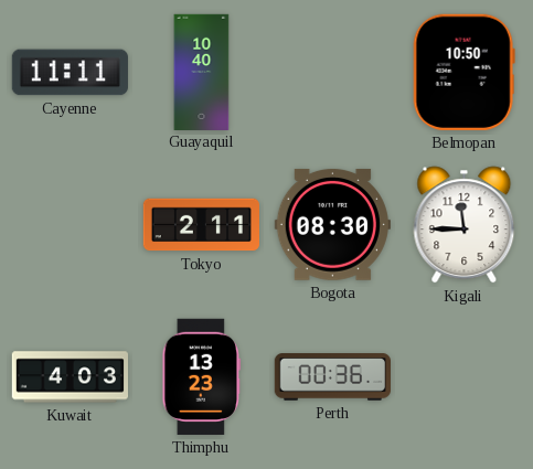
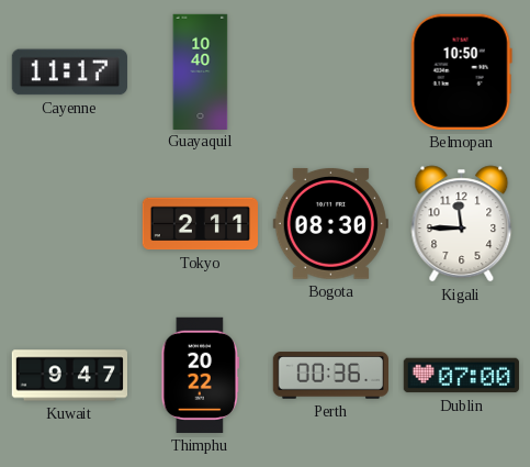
Cayenne: 11:11 -> 11:17 (69, 73)
Kuwait: 4:03 -> 9:47 (69, 376)
Thimphu: 13:23 -> 20:22 (201, 375)
Dublin: none -> 07:00 (461, 376)
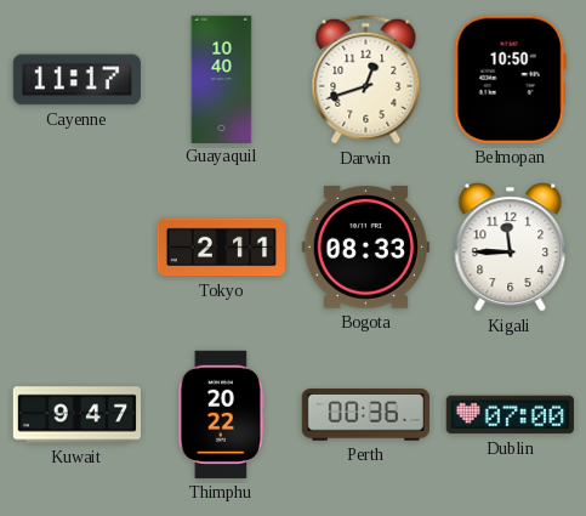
Darwin: none -> 12:42 (366, 80)
Bogota: 08:30 -> 08:33 (365, 246)
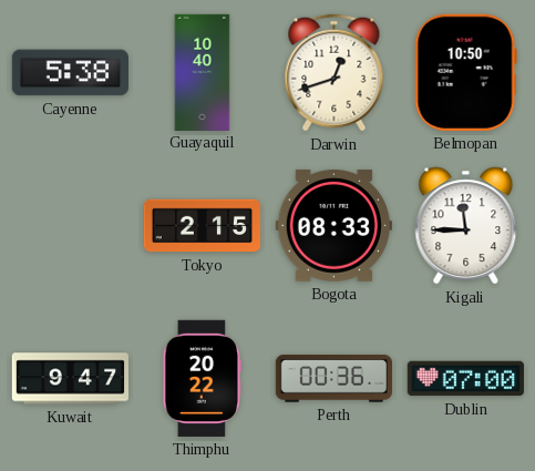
Cayenne: 11:17 -> 5:38 (70, 73)
Tokyo: 2:11 -> 2:15 (202, 226)
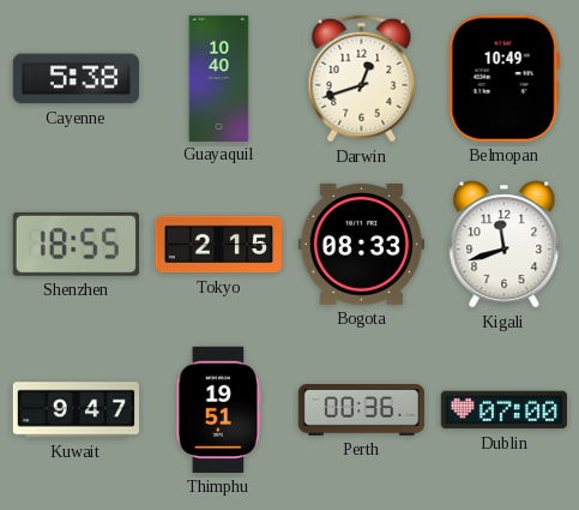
Belmopan: 10:50 -> 10:49 (503, 78)
Shenzhen: none -> 18:55 (76, 244)
Kigali: 11:45 -> 11:42 (505, 245)
Thimphu: 20:22 -> 19:51 (219, 409)
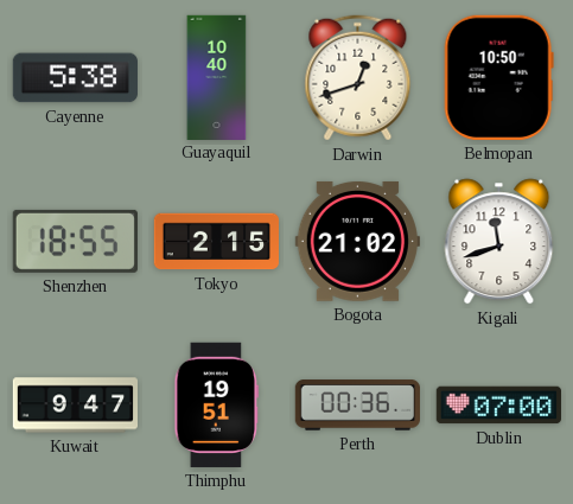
Belmopan: 10:49 -> 10:50 (498, 77)
Bogota: 08:33 -> 21:02 (357, 241)
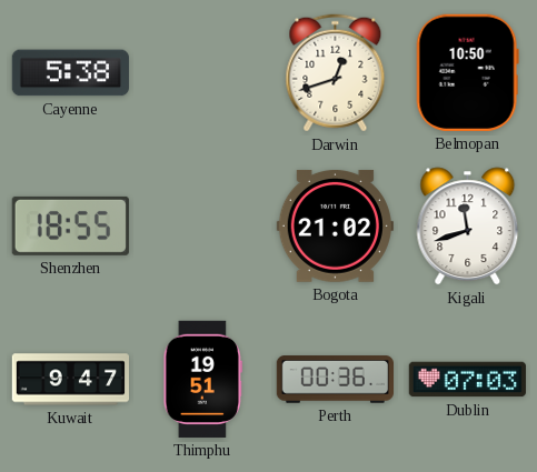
Guayaquil: 10:40 -> none (217, 77)
Tokyo: 2:15 -> none (216, 242)
Dublin: 07:00 -> 07:03 (467, 380)
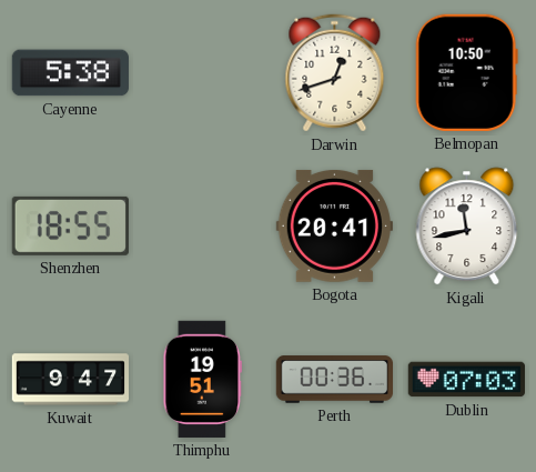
Bogota: 21:02 -> 20:41 (334, 225)
Kigali: 11:42 -> 11:43 (467, 227)
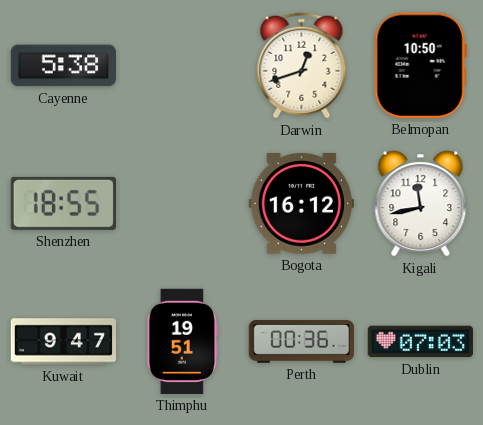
Bogota: 20:41 -> 16:12 (301, 203)
